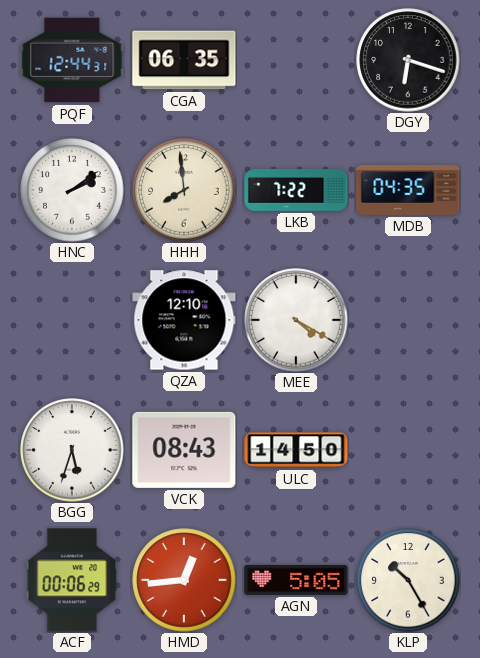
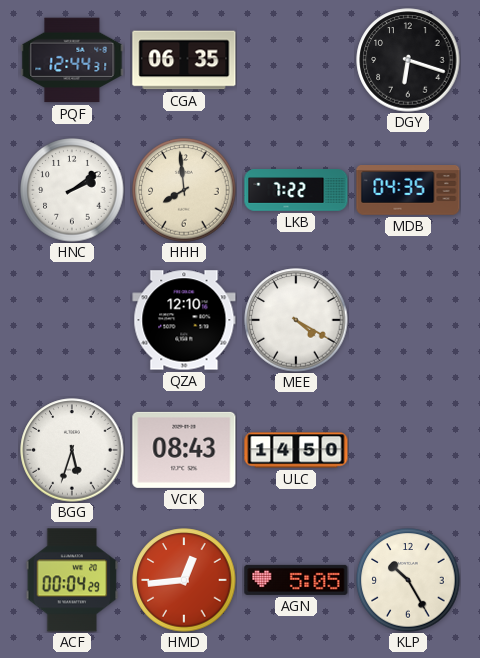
ACF: 00:06 -> 00:04 (72, 580)
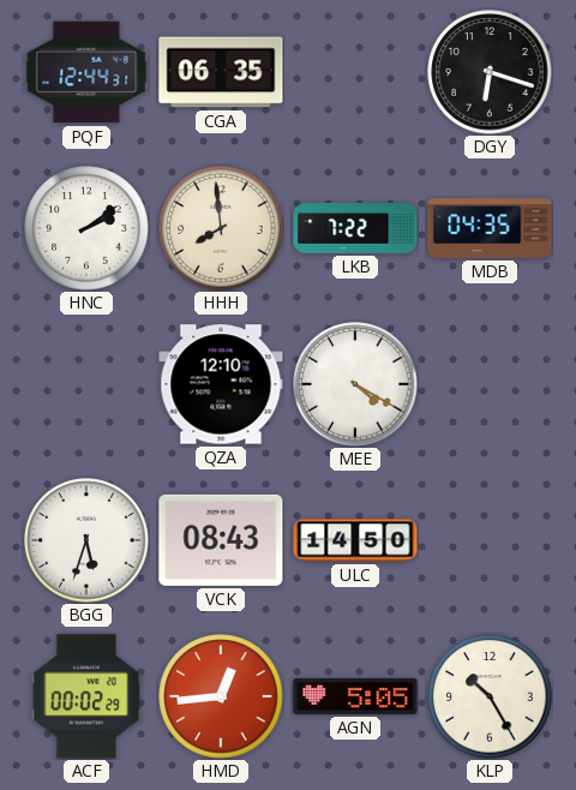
ACF: 00:04 -> 00:02 (86, 696)
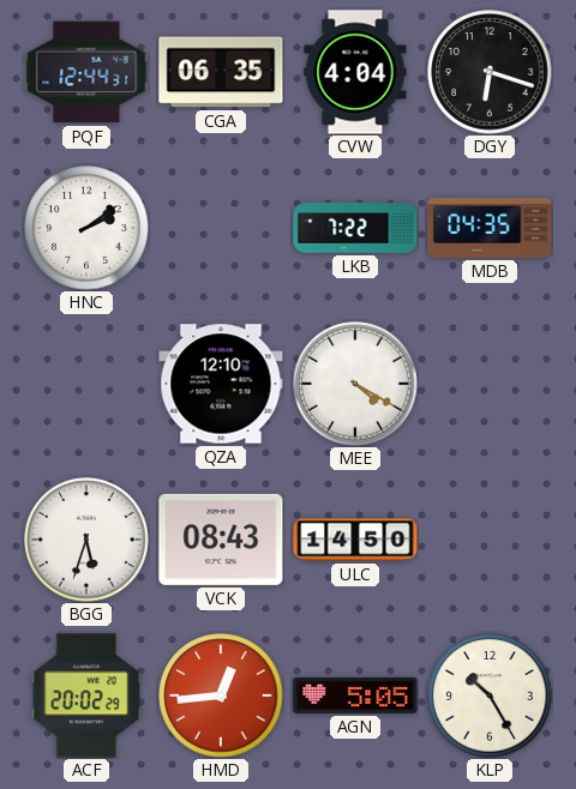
CVW: none -> 4:04 (355, 72)
HHH: 7:59 -> none (221, 228)
ACF: 00:02 -> 20:02 (86, 695)
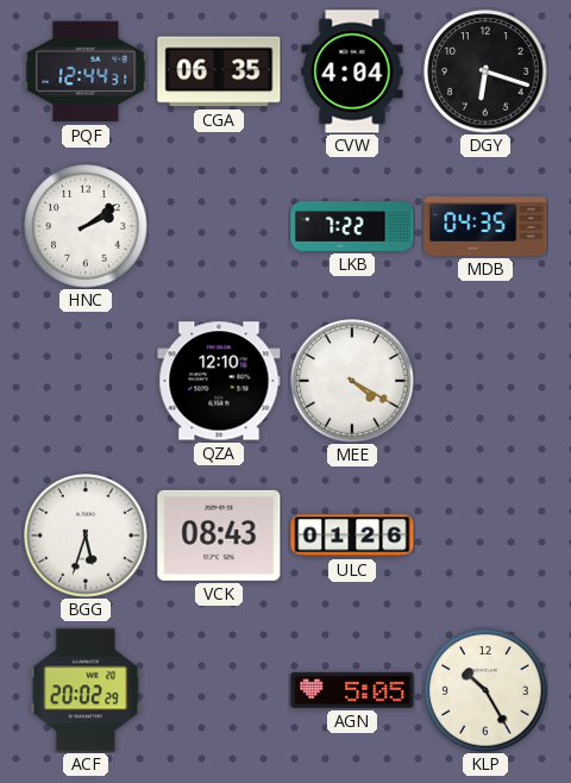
ULC: 14:50 -> 01:26 (352, 535)
HMD: 12:44 -> none (221, 695)
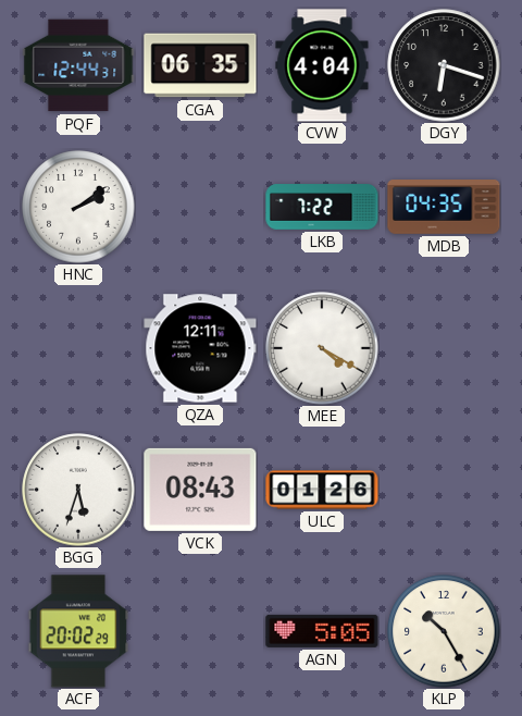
QZA: 12:10 -> 12:11 (200, 348)
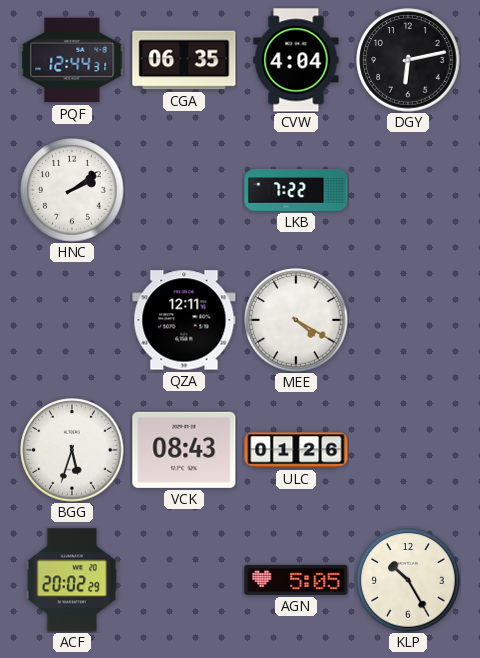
DGY: 6:18 -> 6:13 (408, 60)
MDB: 04:35 -> none (444, 208)
